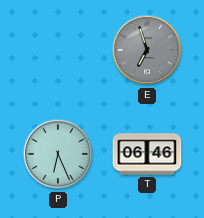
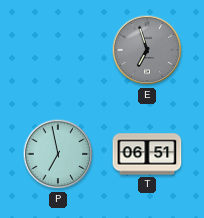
P: 6:26 -> 6:58 (58, 154)
T: 06:46 -> 06:51 (147, 154)
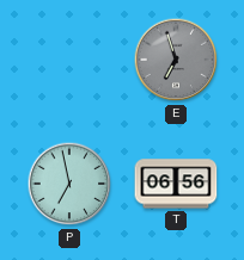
T: 06:51 -> 06:56 (176, 184)
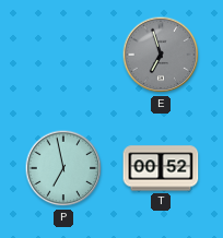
T: 06:56 -> 00:52 (161, 168)
